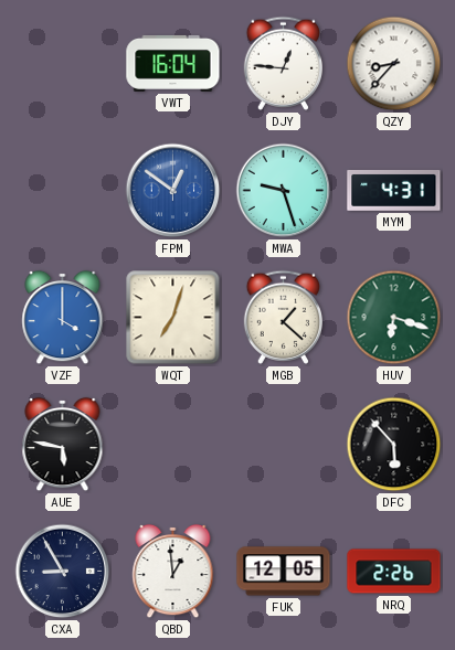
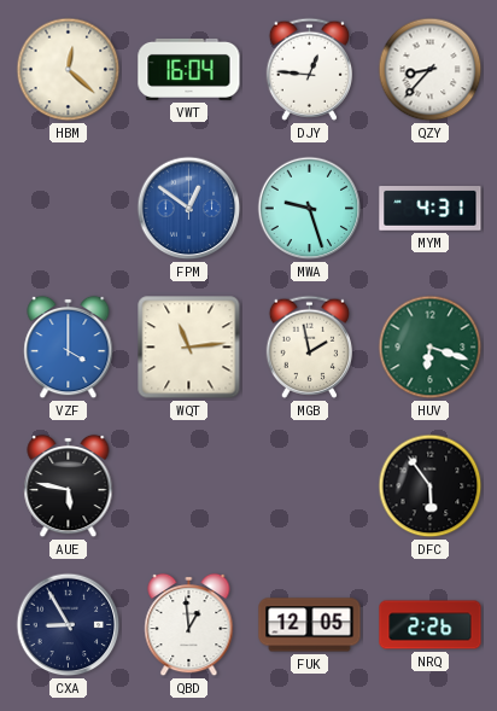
HBM: none -> 12:22 (69, 70)
WQT: 7:03 -> 11:14 (189, 348)
MGB: 1:22 -> 1:58 (309, 346)
DFC: 5:53 -> 5:54 (431, 486)
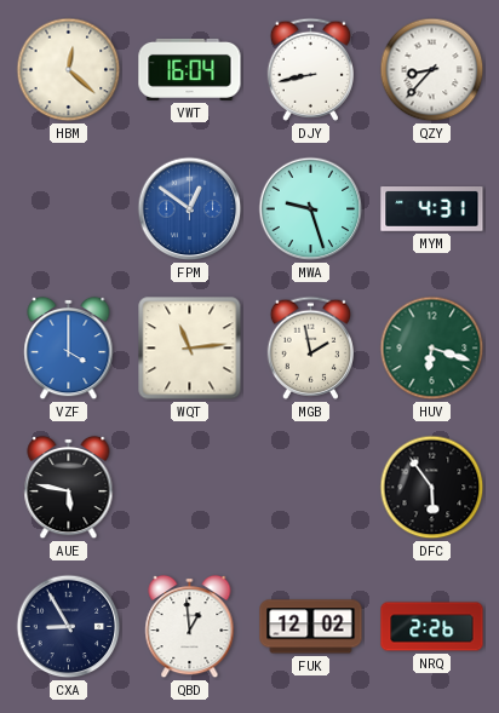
DJY: 12:46 -> 8:43 (310, 69)
FUK: 12:05 -> 12:02 (311, 627)
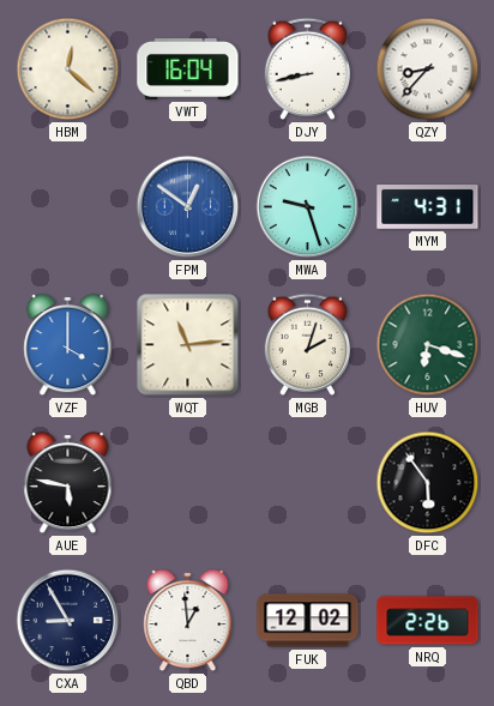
MGB: 1:58 -> 2:03 (307, 344)
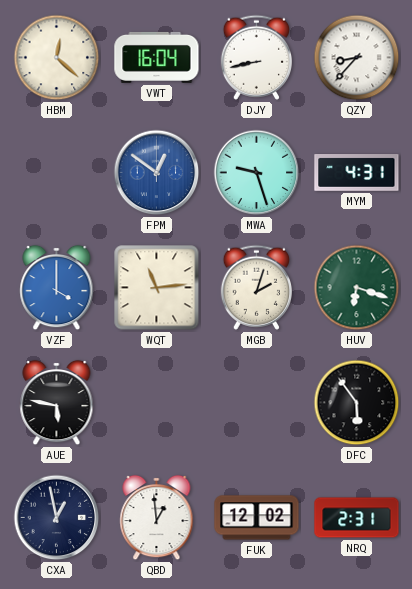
CXA: 8:55 -> 12:58 (57, 518)
NRQ: 2:26 -> 2:31 (357, 518)
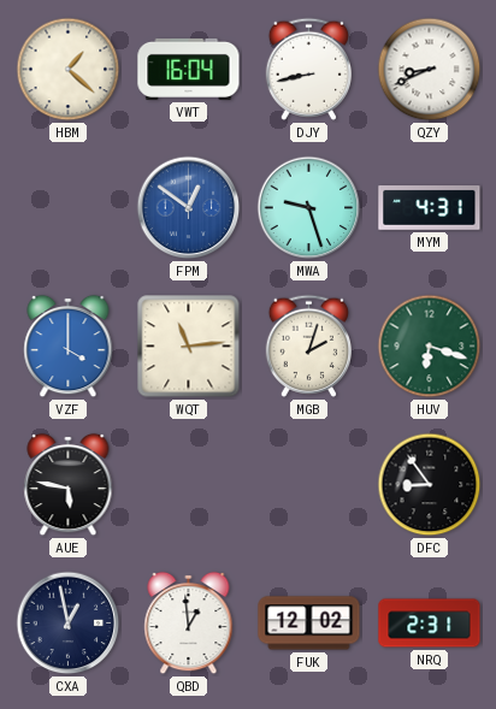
HBM: 12:22 -> 1:22 (69, 70)
QZY: 8:37 -> 8:41 (430, 70)
DFC: 5:54 -> 8:54 (430, 485)
